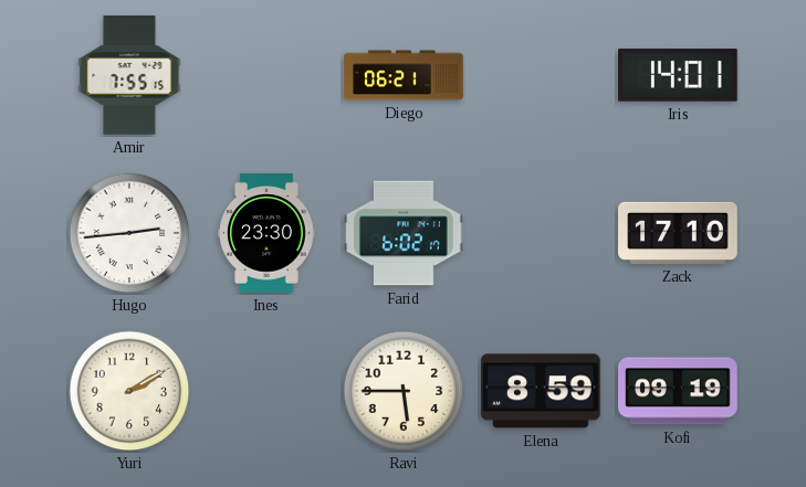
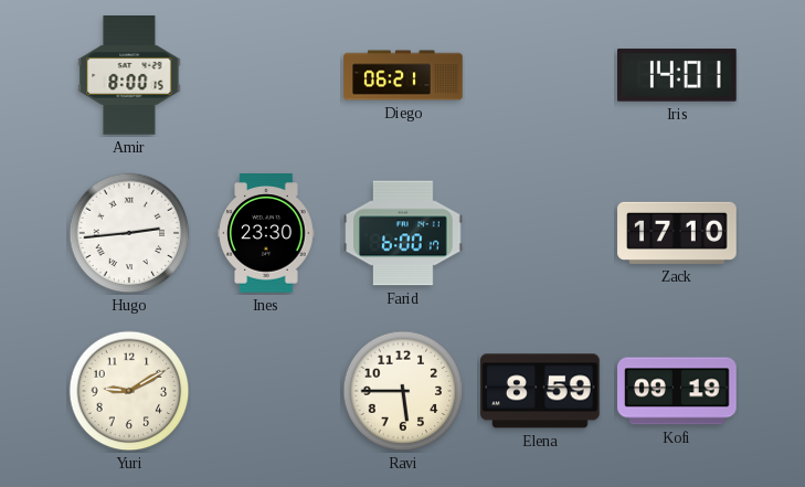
Amir: 7:55 -> 8:00 (129, 75)
Farid: 6:02 -> 6:00 (403, 233)
Yuri: 2:10 -> 9:10 (129, 391)
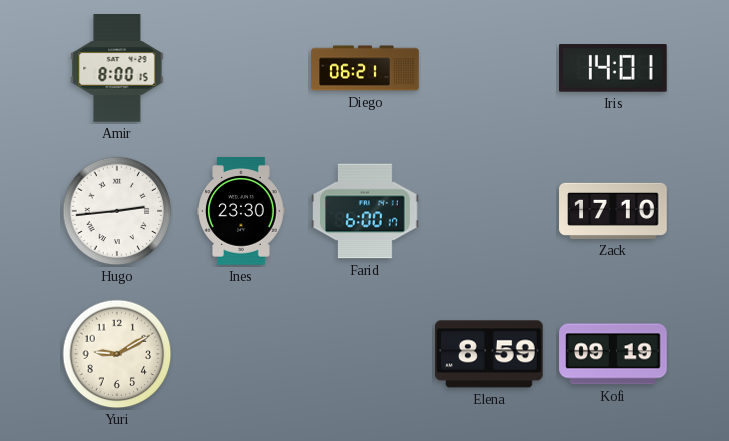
Ravi: 5:45 -> none (403, 391)
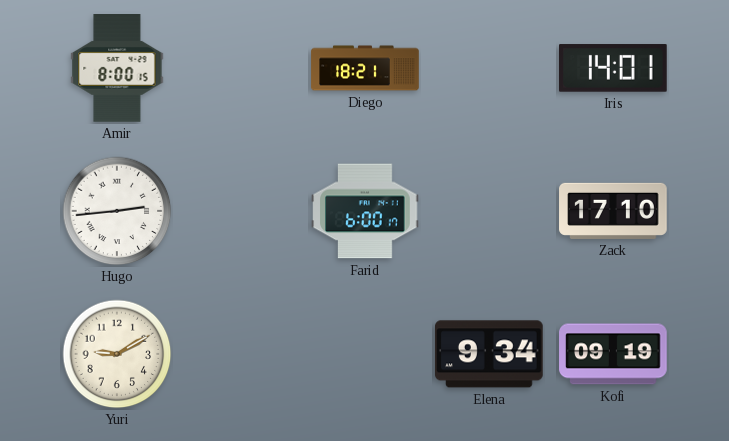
Diego: 06:21 -> 18:21 (365, 68)
Ines: 23:30 -> none (241, 211)
Elena: 8:59 -> 9:34 (490, 354)
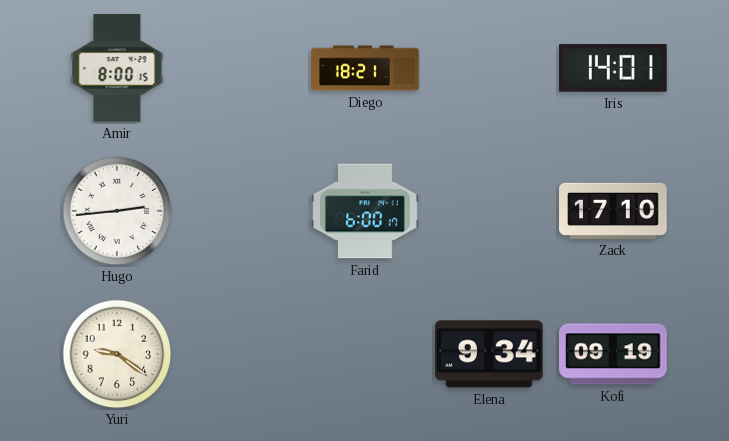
Yuri: 9:10 -> 9:21 (117, 354)
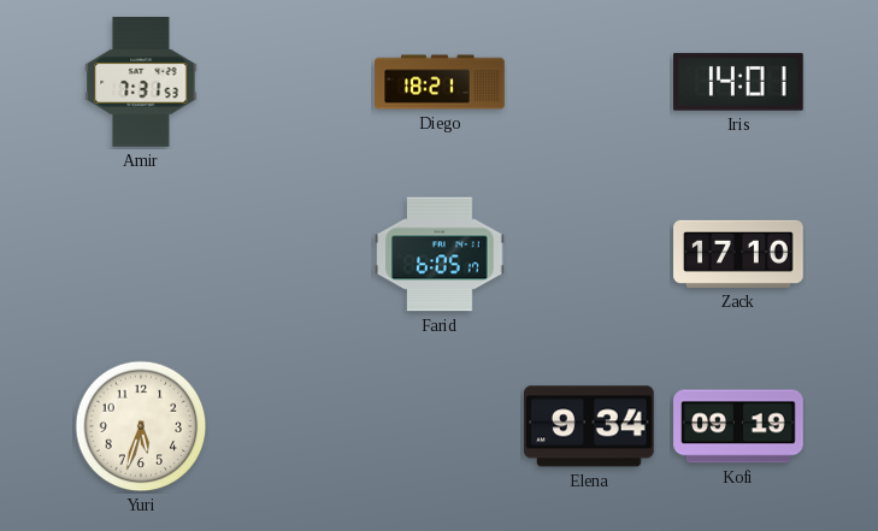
Amir: 8:00 -> 7:31 (141, 82)
Hugo: 2:44 -> none (117, 211)
Farid: 6:00 -> 6:05 (440, 254)
Yuri: 9:21 -> 5:33 (141, 426)
